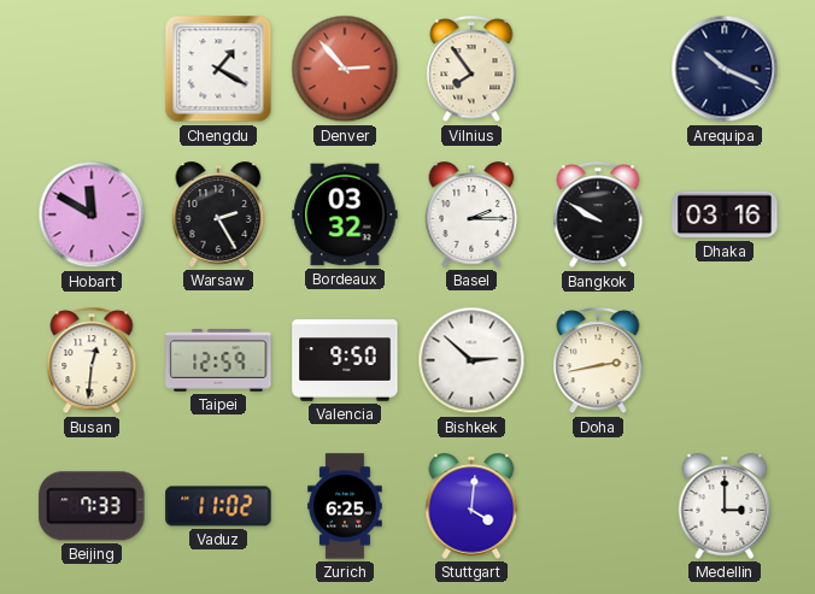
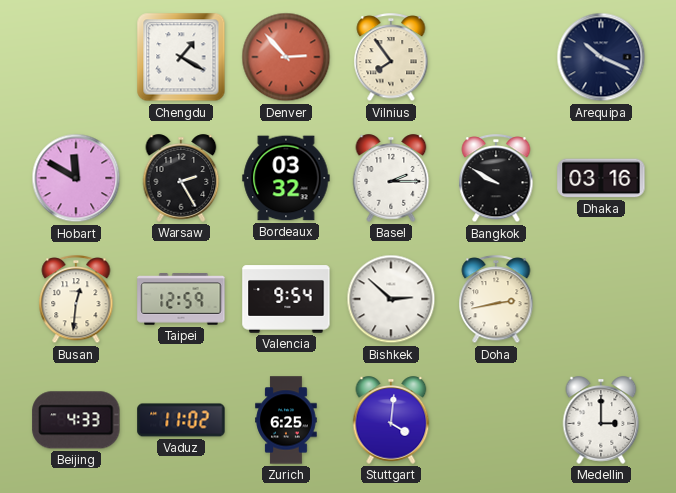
Valencia: 9:50 -> 9:54 (286, 299)
Beijing: 7:33 -> 4:33 (76, 420)
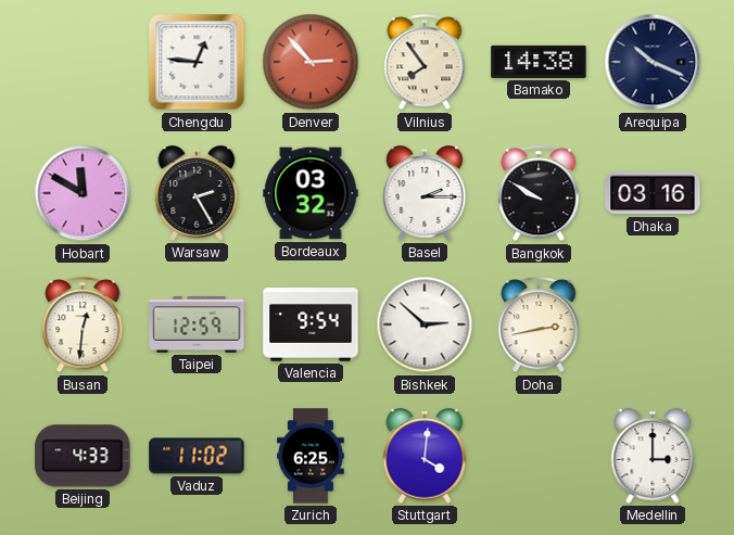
Chengdu: 1:20 -> 12:46 (197, 62)
Bamako: none -> 14:38 (539, 62)
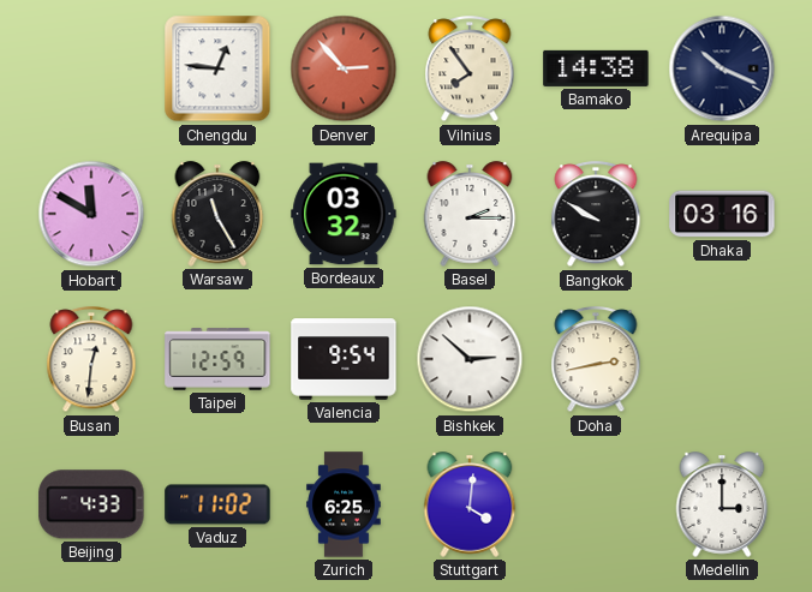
Warsaw: 2:25 -> 11:25 (217, 214)
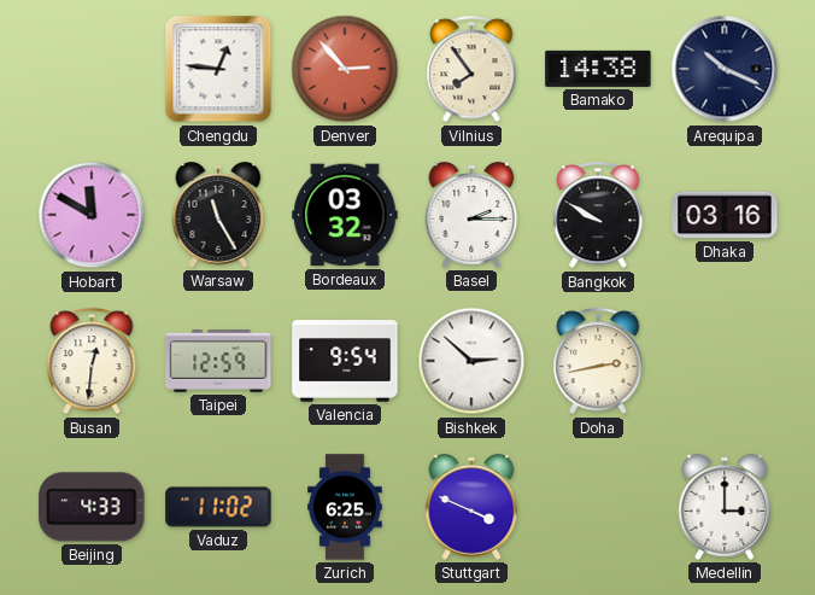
Stuttgart: 4:01 -> 3:49 (471, 507)
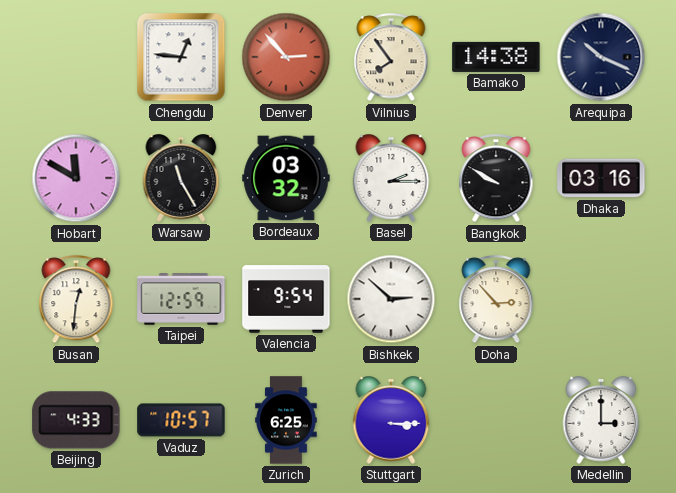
Doha: 2:43 -> 2:53 (496, 300)
Vaduz: 11:02 -> 10:57 (181, 420)
Stuttgart: 3:49 -> 3:15 (391, 420)
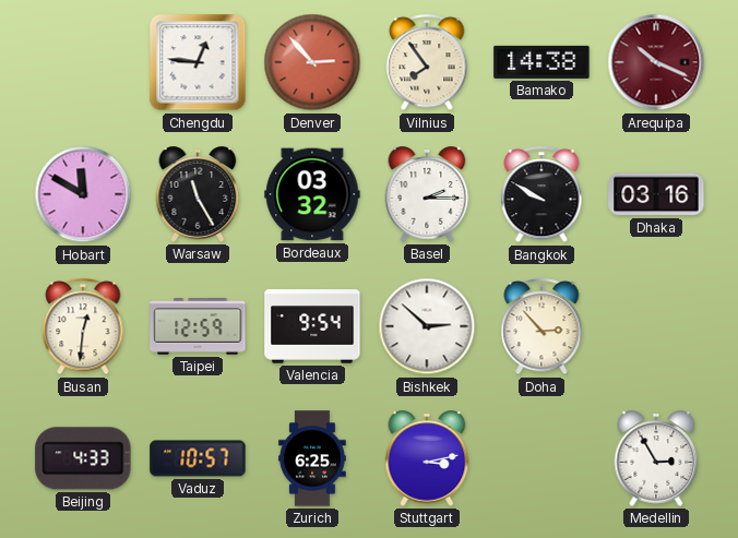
Arequipa dial: navy -> burgundy (656, 62)
Stuttgart: 3:15 -> 3:13 (427, 458)
Medellin: 3:00 -> 2:55 (656, 458)
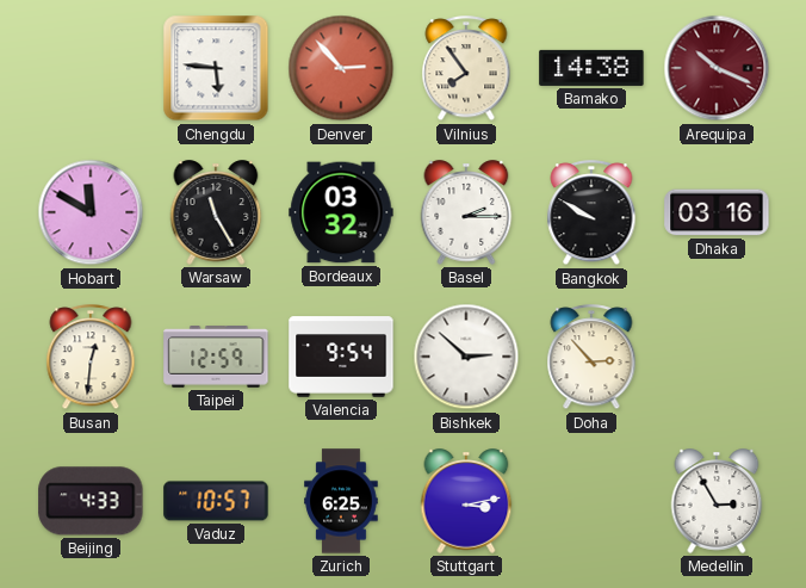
Chengdu: 12:46 -> 5:46 (216, 68)
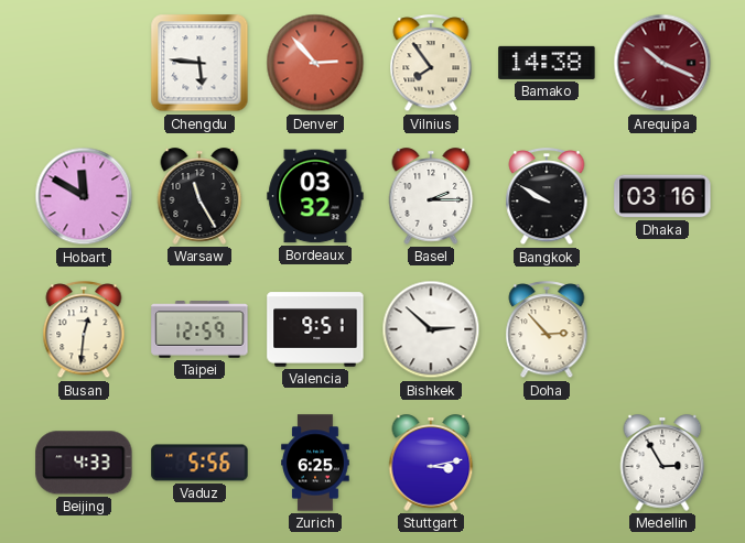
Valencia: 9:54 -> 9:51 (315, 329)
Vaduz: 10:57 -> 5:56 (199, 463)
